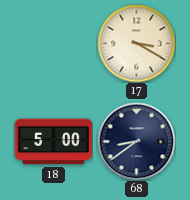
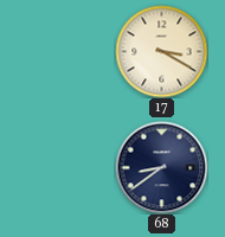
18: 5:00 -> none (53, 142)
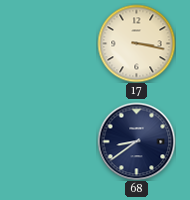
17: 3:20 -> 3:17 (136, 43)
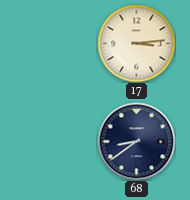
17: 3:17 -> 3:14 (136, 43)
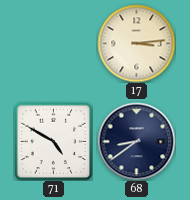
71: none -> 4:50 (53, 141)
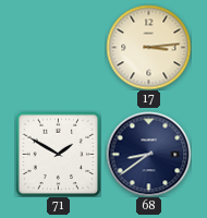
71: 4:50 -> 1:50 (58, 154)
